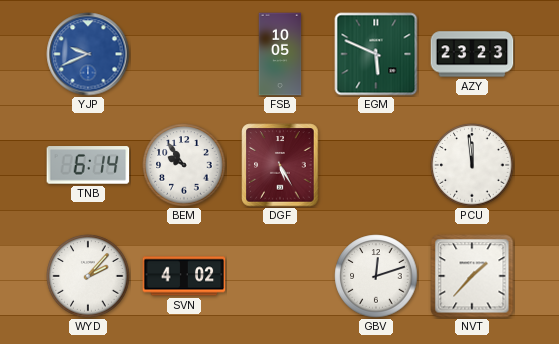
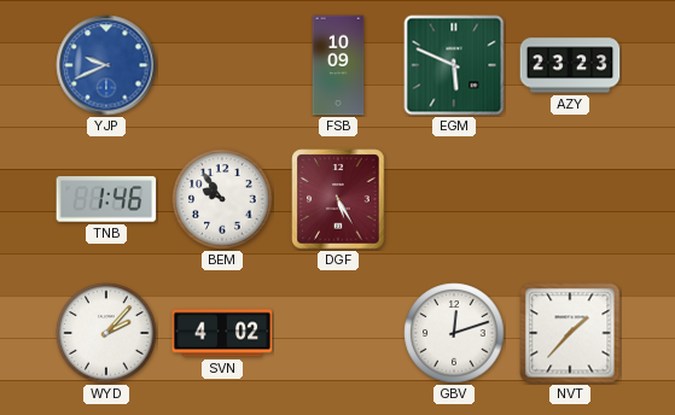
FSB: 10:05 -> 10:09 (338, 65)
TNB: 6:14 -> 1:46 (106, 199)
PCU: 11:59 -> none (472, 165)
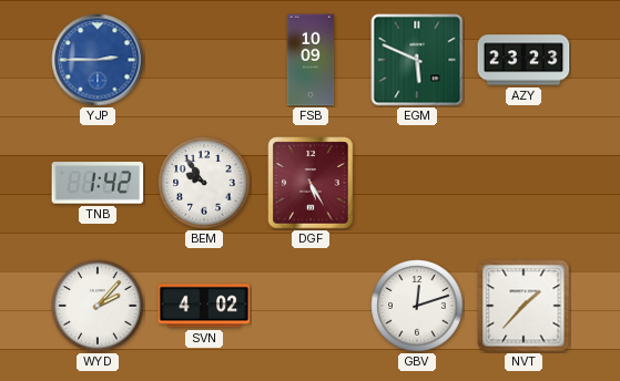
YJP: 9:41 -> 2:45 (98, 60)
TNB: 1:46 -> 1:42 (98, 183)
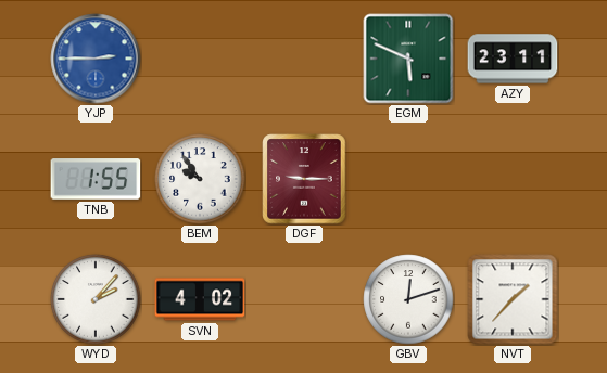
FSB: 10:09 -> none (311, 60)
AZY: 23:23 -> 23:11 (513, 59)
TNB: 1:42 -> 1:55 (96, 179)
DGF: 5:25 -> 9:15 (304, 179)
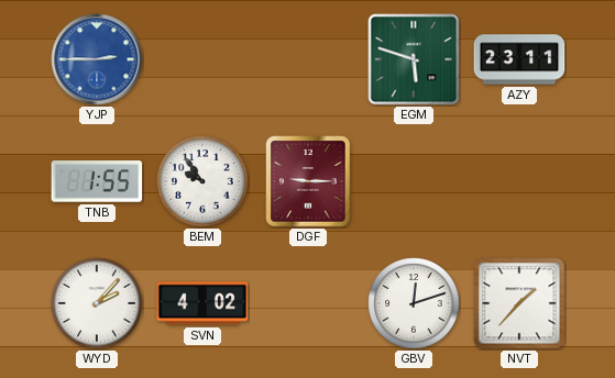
EGM: 5:49 -> 5:48 (414, 59)
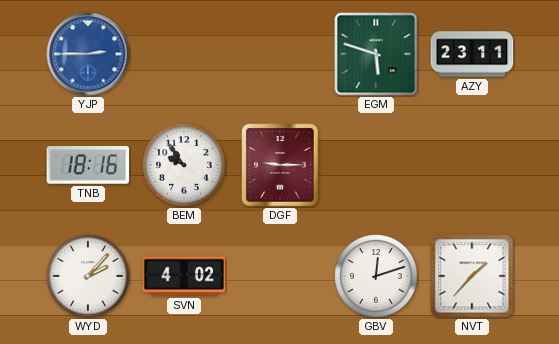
TNB: 1:55 -> 18:16 (88, 165)
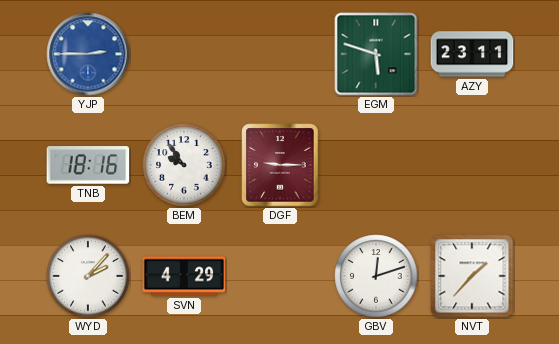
SVN: 4:02 -> 4:29 (184, 276)
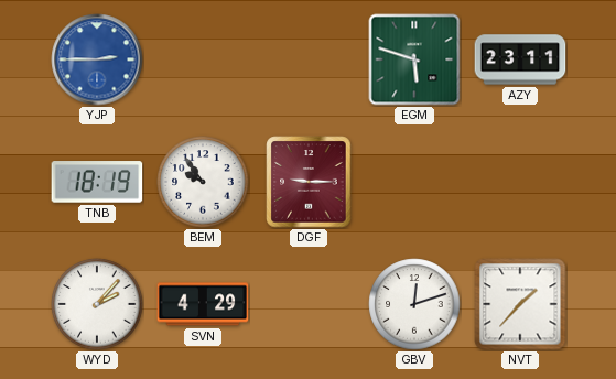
TNB: 18:16 -> 18:19 (97, 182)
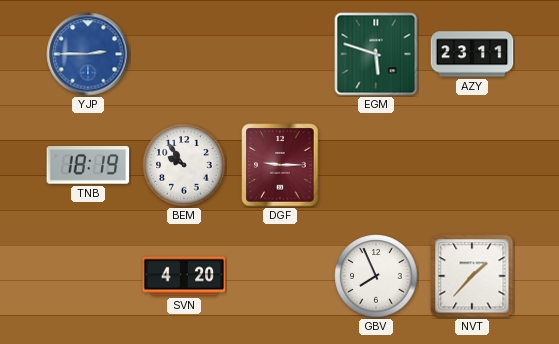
WYD: 2:07 -> none (97, 304)
SVN: 4:29 -> 4:20 (184, 276)
GBV: 12:12 -> 7:56 (376, 276)
